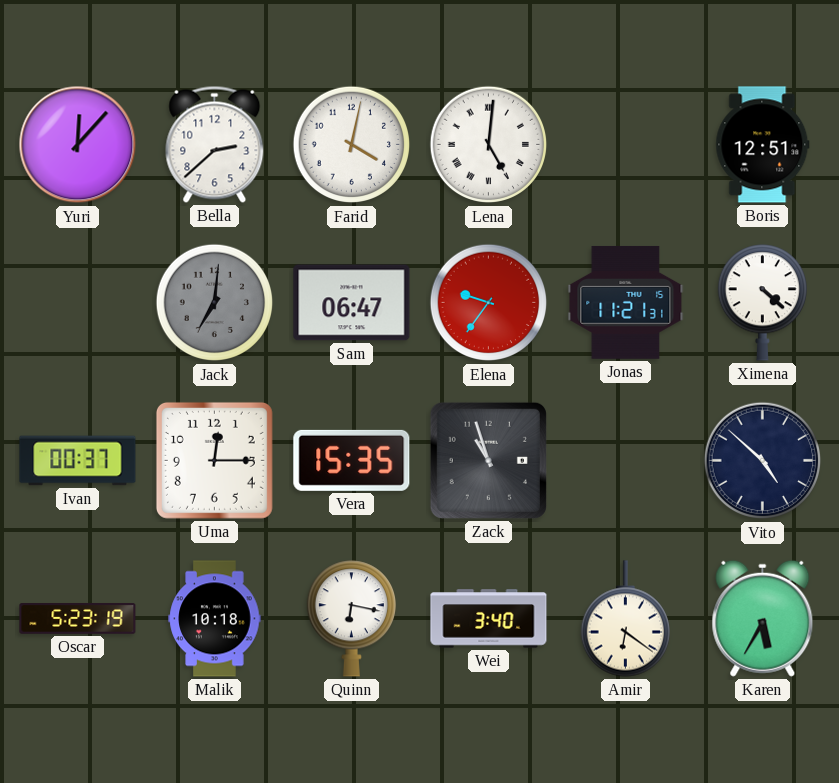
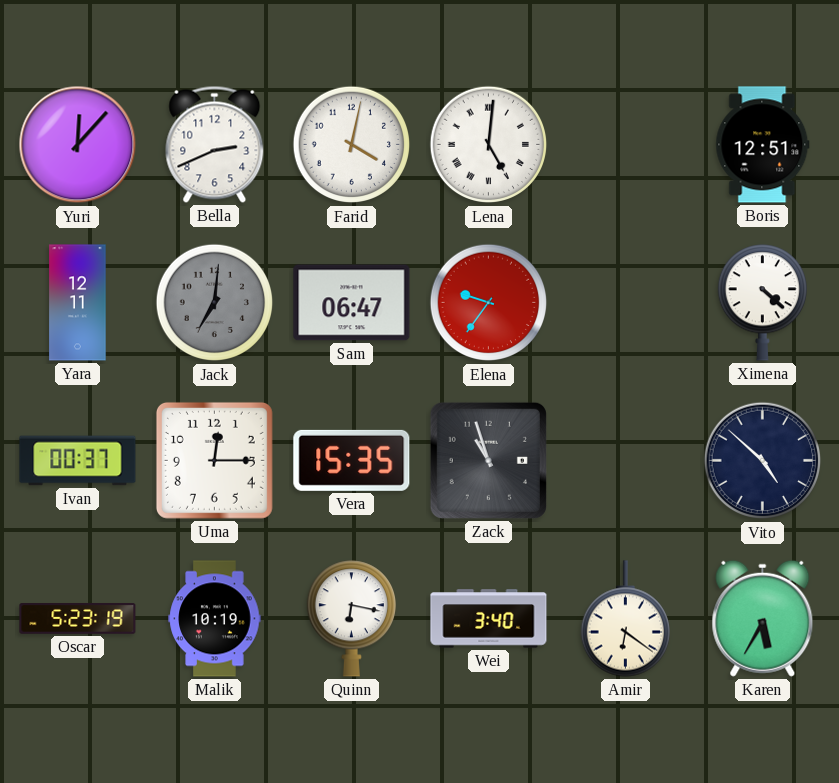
Bella: 2:38 -> 2:41 (215, 144)
Yara: none -> 12:11 (78, 303)
Jonas: 11:21 -> none (626, 302)
Malik: 10:18 -> 10:19 (215, 619)
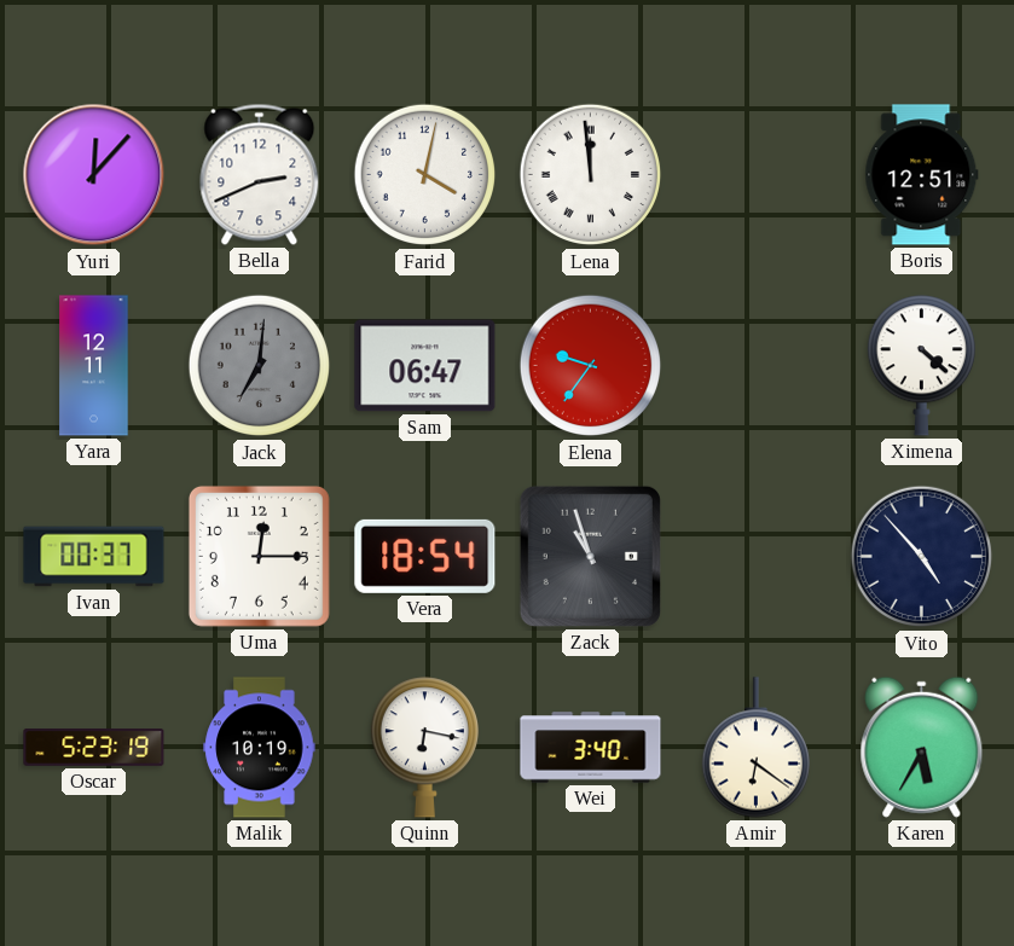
Lena: 5:01 -> 11:59 (591, 175)
Vera: 15:35 -> 18:54 (425, 556)
Vito: 4:52 -> 4:53 (922, 557)
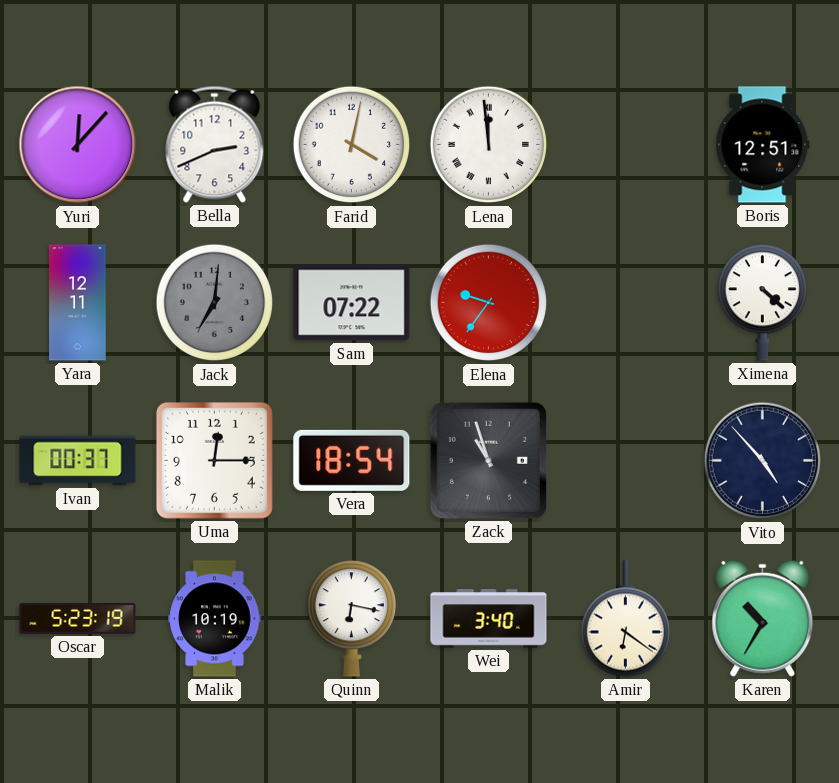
Sam: 06:47 -> 07:22 (352, 303)
Karen: 5:35 -> 10:35 (763, 618)
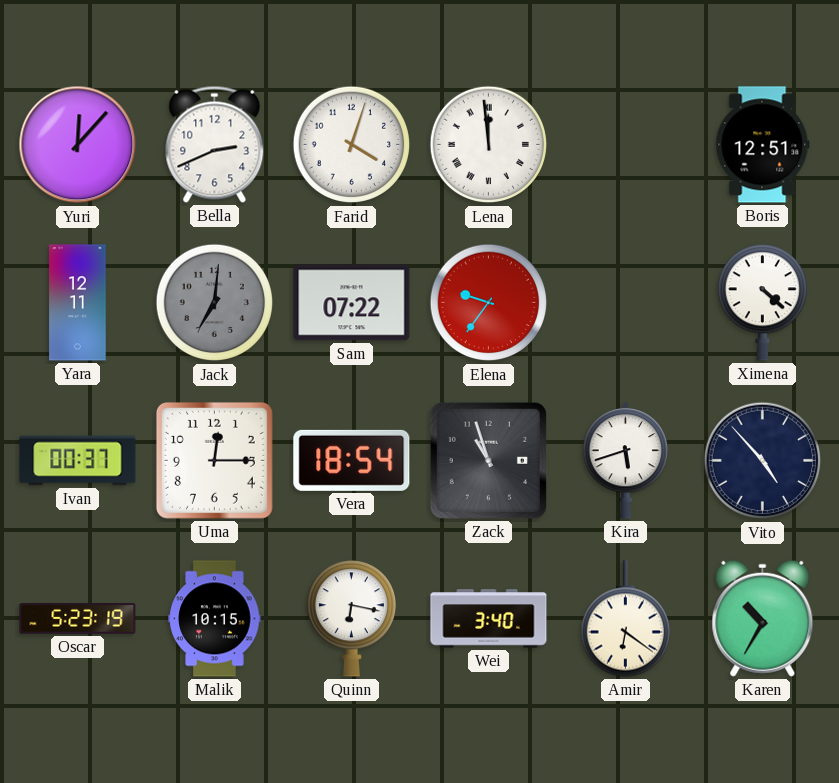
Farid: 4:02 -> 4:03 (352, 145)
Kira: none -> 5:42 (626, 460)
Malik: 10:19 -> 10:15 (215, 619)
